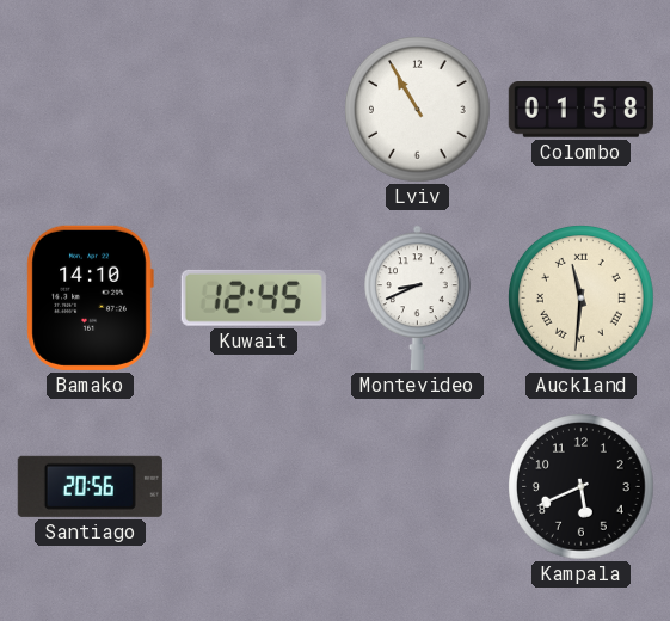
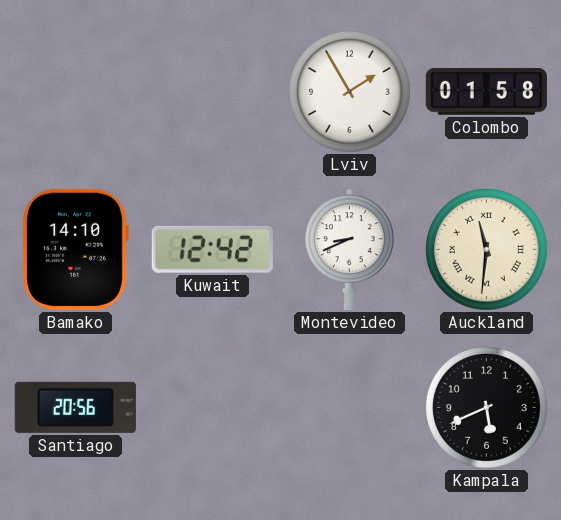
Lviv: 10:55 -> 1:55 (350, 92)
Kuwait: 12:45 -> 12:42 (212, 249)
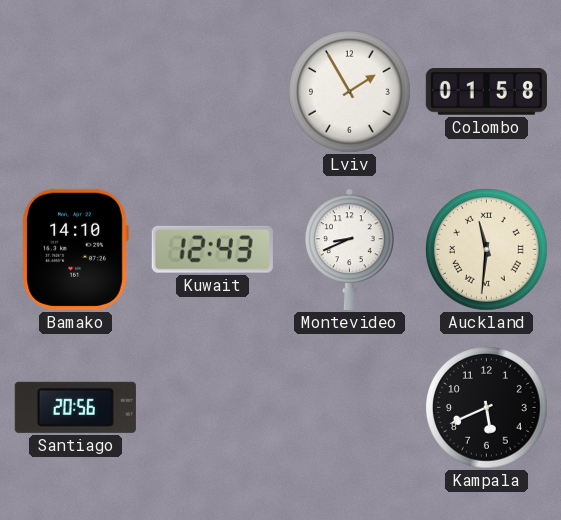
Kuwait: 12:42 -> 12:43 (212, 249)
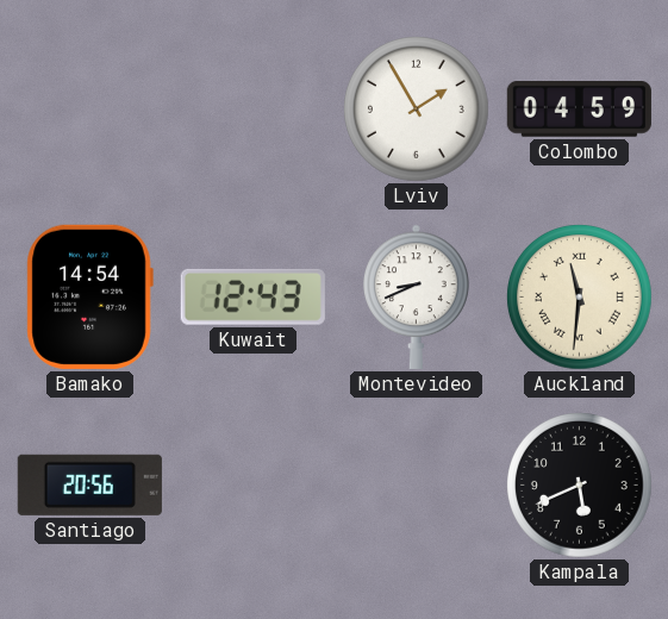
Colombo: 01:58 -> 04:59 (579, 110)
Bamako: 14:10 -> 14:54 (89, 296)
